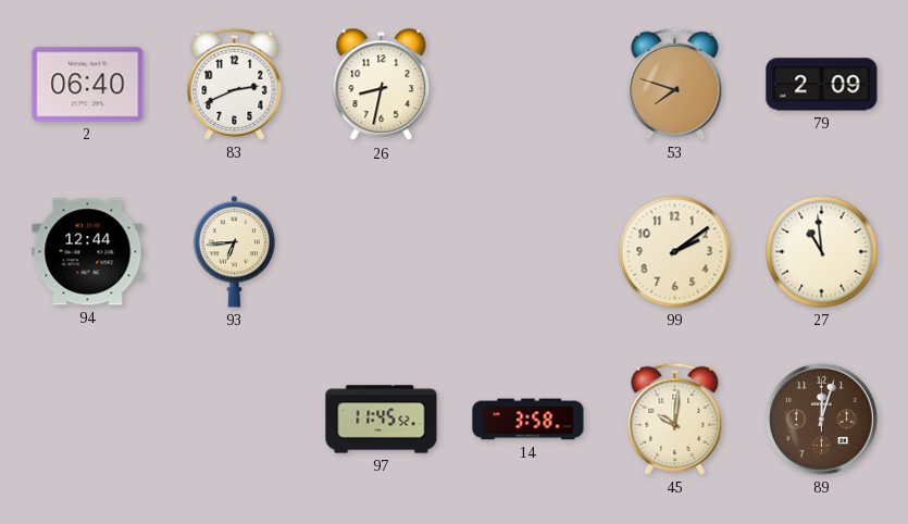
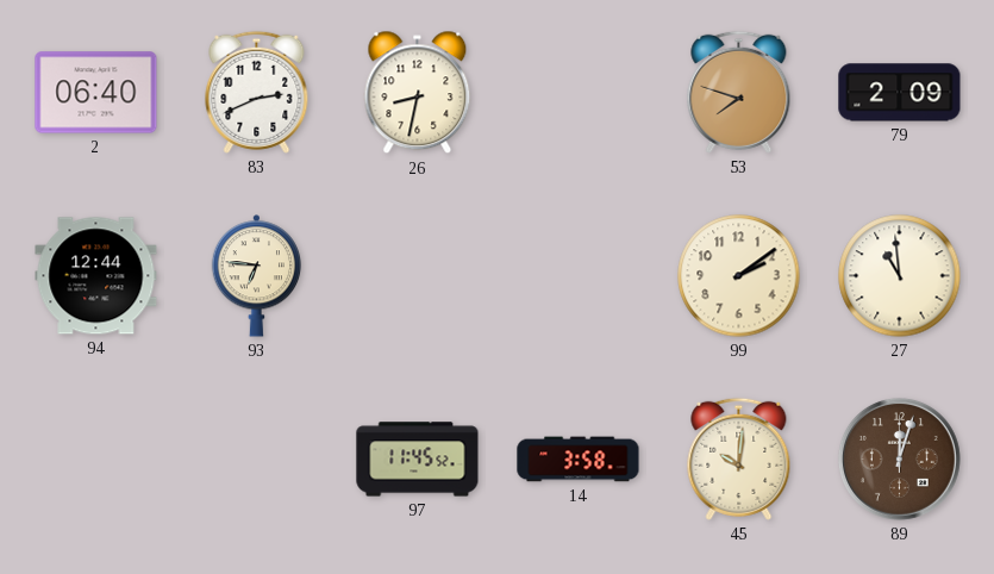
93: 6:44 -> 6:46 (257, 276)
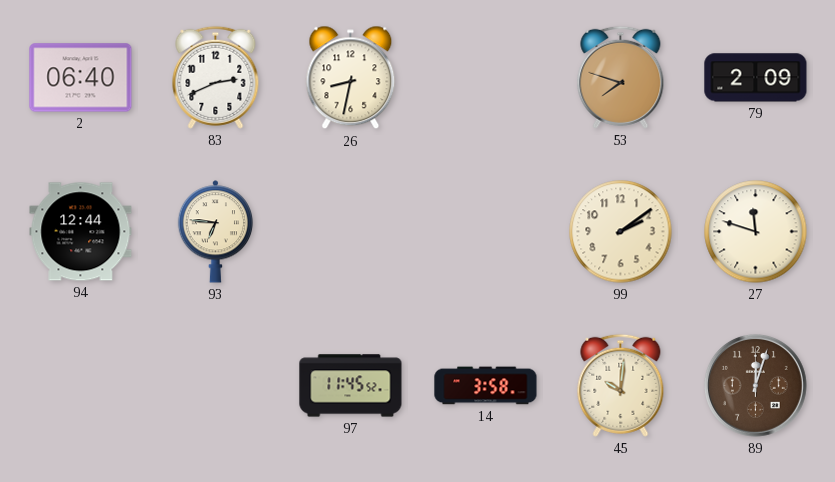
27: 10:59 -> 11:48 (756, 232)
